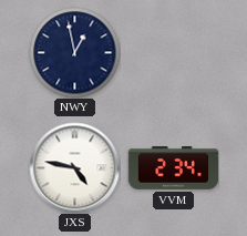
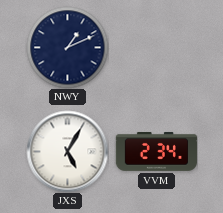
NWY: 12:58 -> 1:11 (67, 47)
JXS: 4:47 -> 5:05 (67, 151)
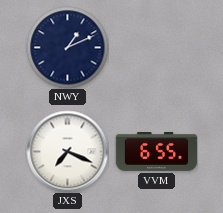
JXS: 5:05 -> 7:19 (67, 151)
VVM: 2:34 -> 6:55 (156, 152)
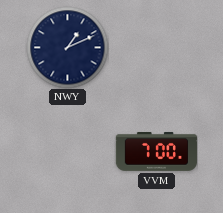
JXS: 7:19 -> none (67, 151)
VVM: 6:55 -> 7:00 (156, 152)
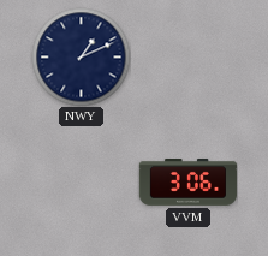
VVM: 7:00 -> 3:06 (187, 183)
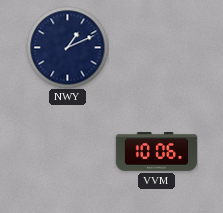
VVM: 3:06 -> 10:06 (156, 152)
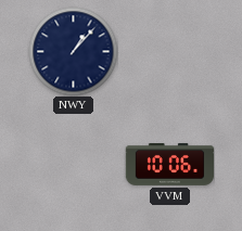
NWY: 1:11 -> 1:07 (73, 51)
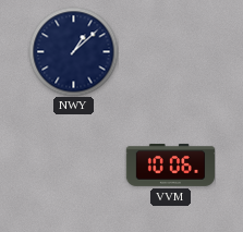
NWY: 1:07 -> 1:08 (73, 51)
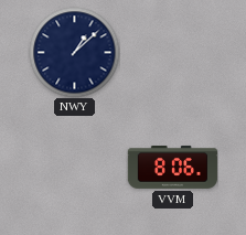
VVM: 10:06 -> 8:06 (172, 168)
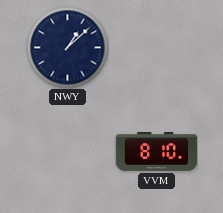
VVM: 8:06 -> 8:10 (156, 152)
